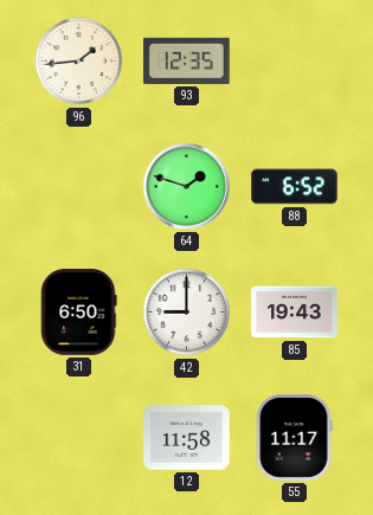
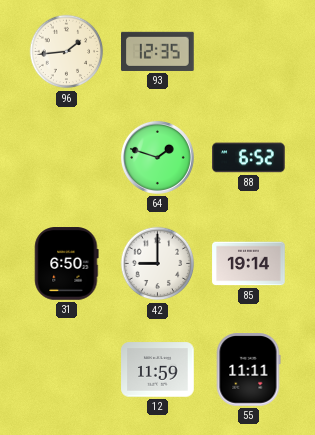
85: 19:43 -> 19:14 (249, 264)
12: 11:58 -> 11:59 (158, 370)
55: 11:17 -> 11:11 (248, 370)
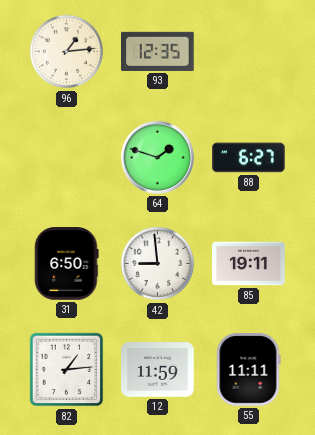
96: 1:44 -> 1:14 (67, 52)
88: 6:52 -> 6:27 (249, 158)
42: 9:00 -> 8:59 (158, 264)
85: 19:14 -> 19:11 (249, 264)
82: none -> 1:14 (67, 370)
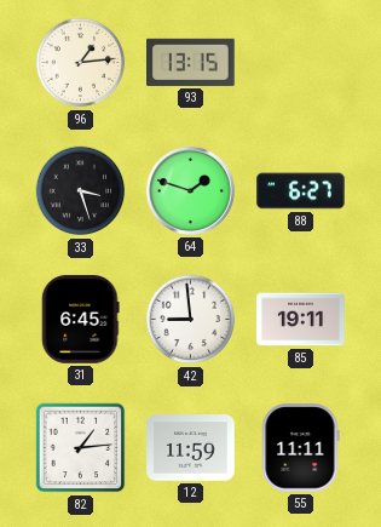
93: 12:35 -> 13:15 (191, 62)
33: none -> 3:27 (81, 191)
31: 6:50 -> 6:45 (81, 320)
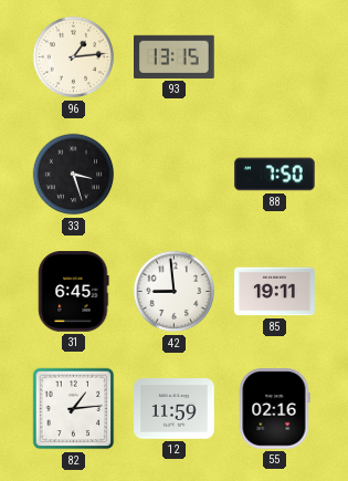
64: 1:48 -> none (190, 190)
88: 6:27 -> 7:50 (275, 175)
55: 11:11 -> 02:16 (274, 409)
